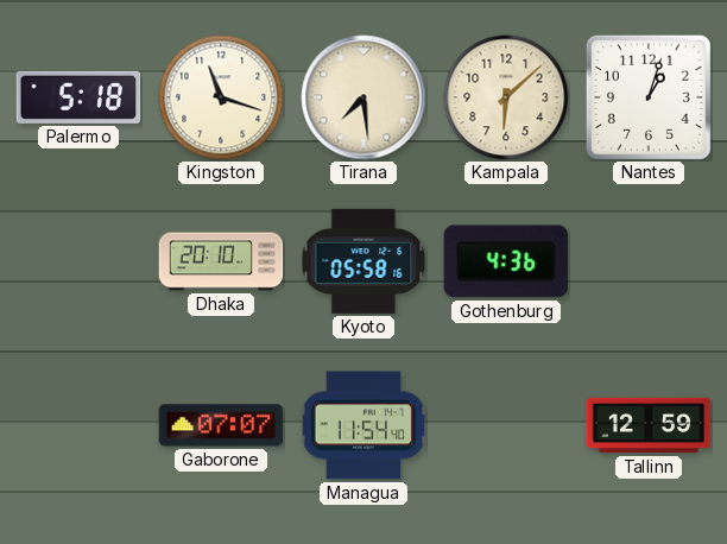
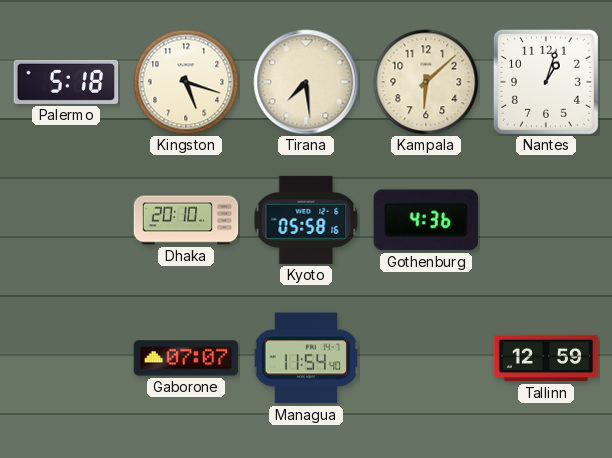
Kingston: 11:18 -> 5:18 (186, 82)
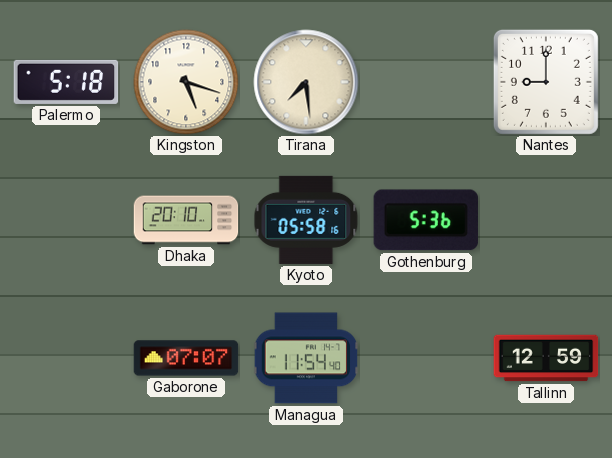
Kampala: 6:08 -> none (426, 82)
Nantes: 1:03 -> 9:00 (546, 82)
Gothenburg: 4:36 -> 5:36 (425, 220)
